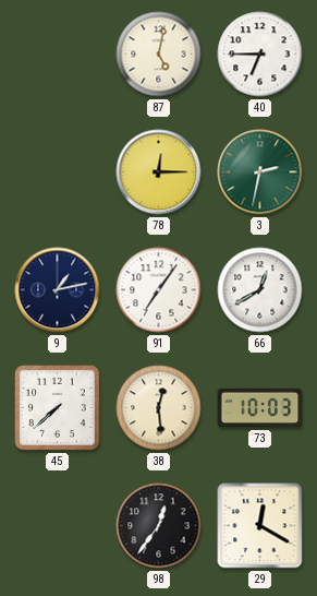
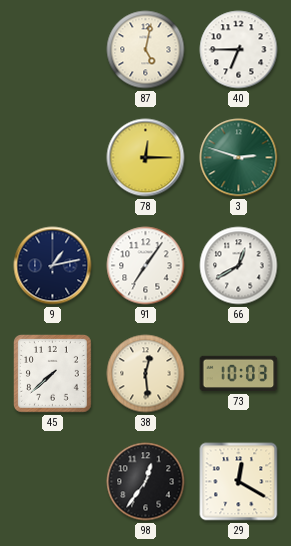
3: 2:32 -> 2:48 (239, 158)
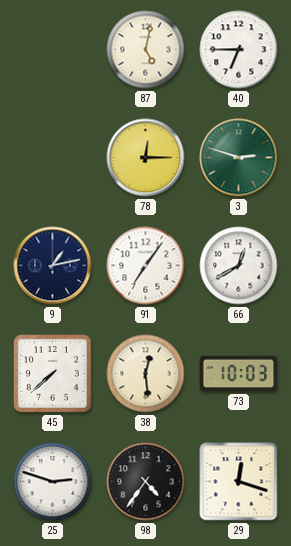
25: none -> 2:48 (53, 482)
98: 12:36 -> 4:36 (146, 482)
29: 12:20 -> 12:18 (239, 482)
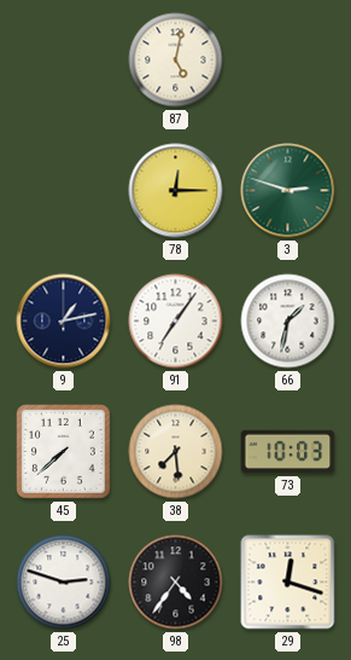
40: 6:45 -> none (239, 50)
66: 12:40 -> 1:32 (288, 322)
38: 12:29 -> 7:29 (176, 452)
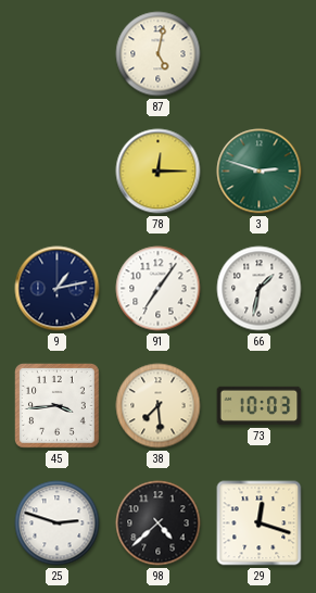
45: 7:38 -> 3:44 (58, 406)
98: 4:36 -> 4:38 (159, 523)
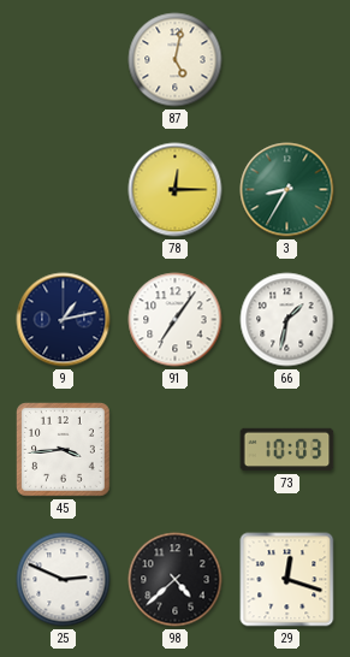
3: 2:48 -> 8:35 (287, 190)
38: 7:29 -> none (159, 406)
25: 2:48 -> 2:49 (64, 580)
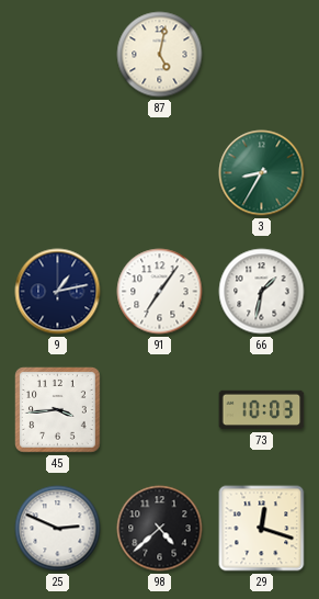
78: 12:15 -> none (176, 190)
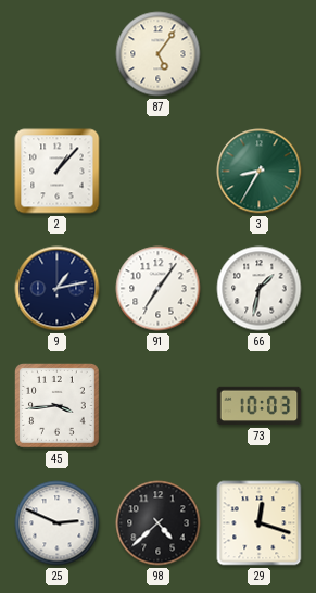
87: 5:02 -> 5:06 (159, 54)
2: none -> 1:07 (58, 172)
